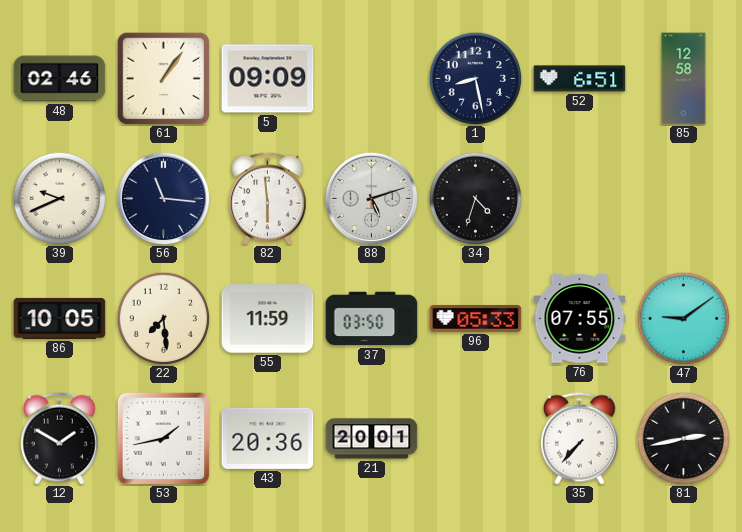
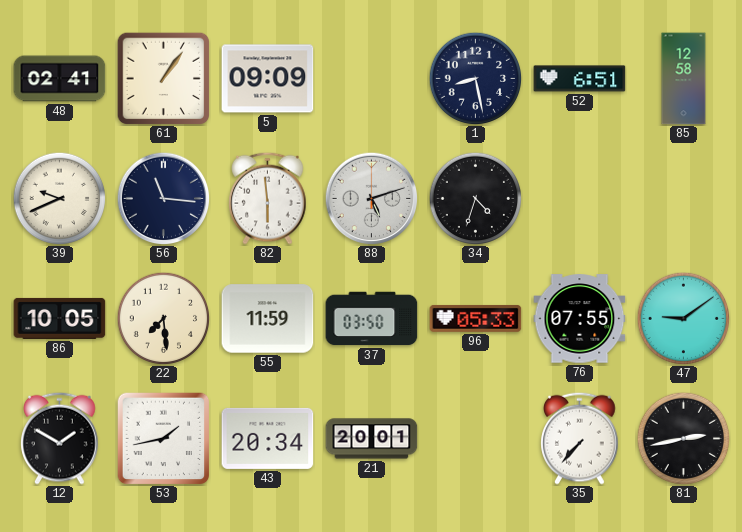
48: 02:46 -> 02:41 (60, 79)
43: 20:36 -> 20:34 (268, 438)
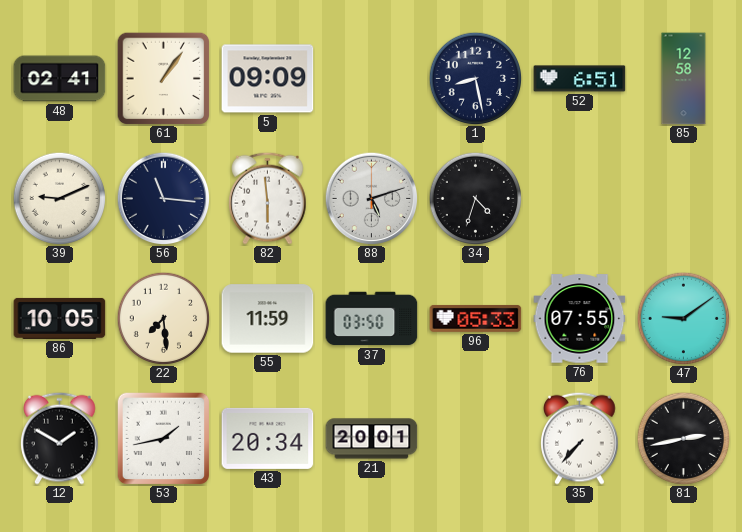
39: 9:41 -> 9:11 (59, 198)
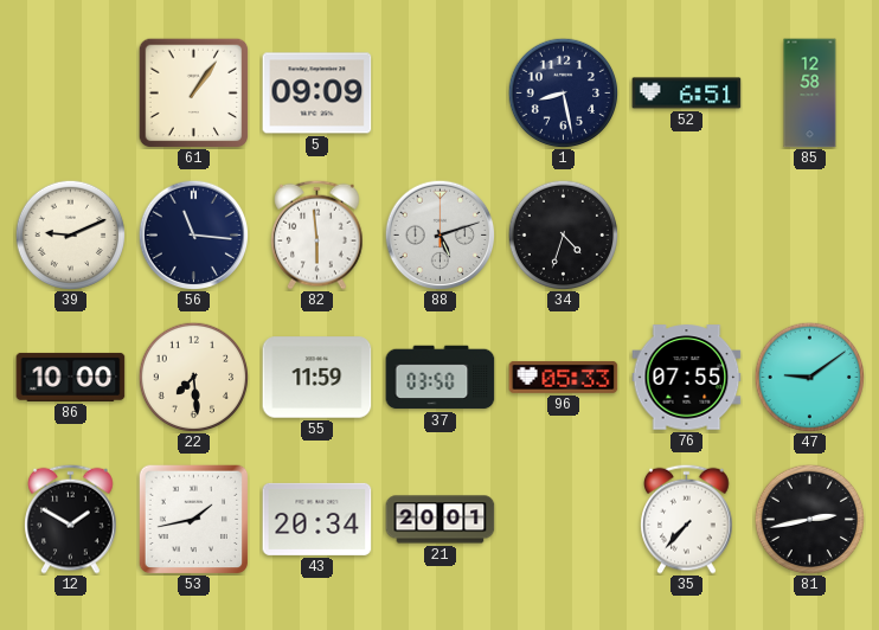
48: 02:41 -> none (60, 79)
86: 10:05 -> 10:00 (71, 377)
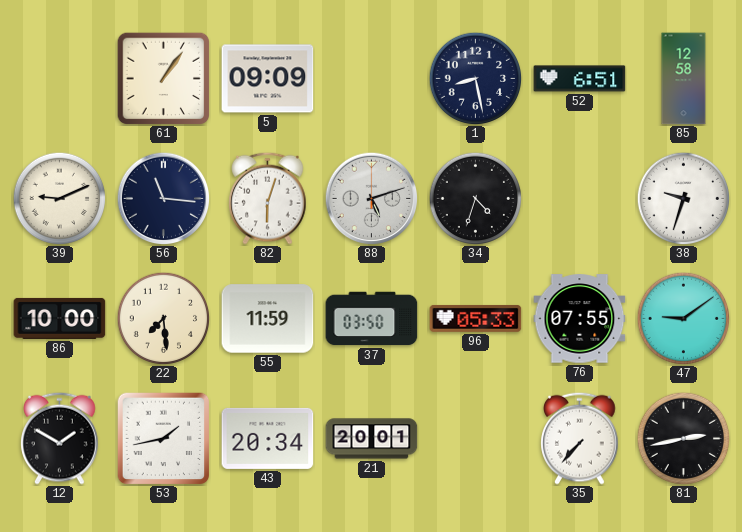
82: 5:59 -> 6:03 (268, 198)
38: none -> 9:33 (683, 198)
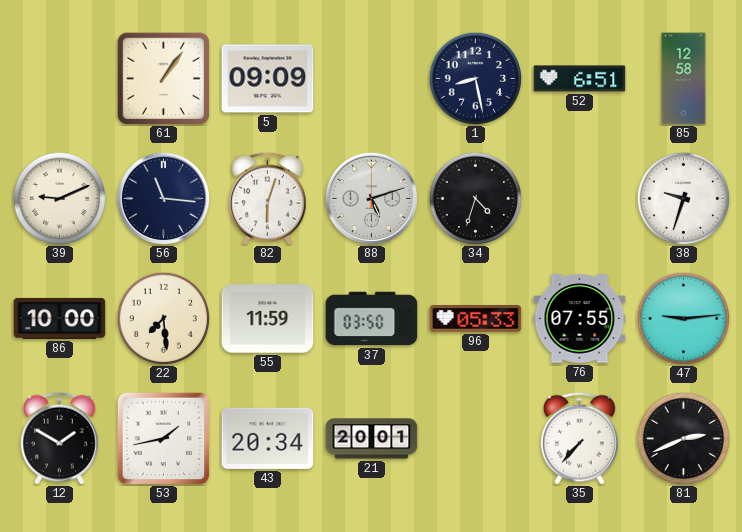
47: 9:09 -> 9:14 (683, 318)
81: 2:43 -> 2:41 (683, 438)
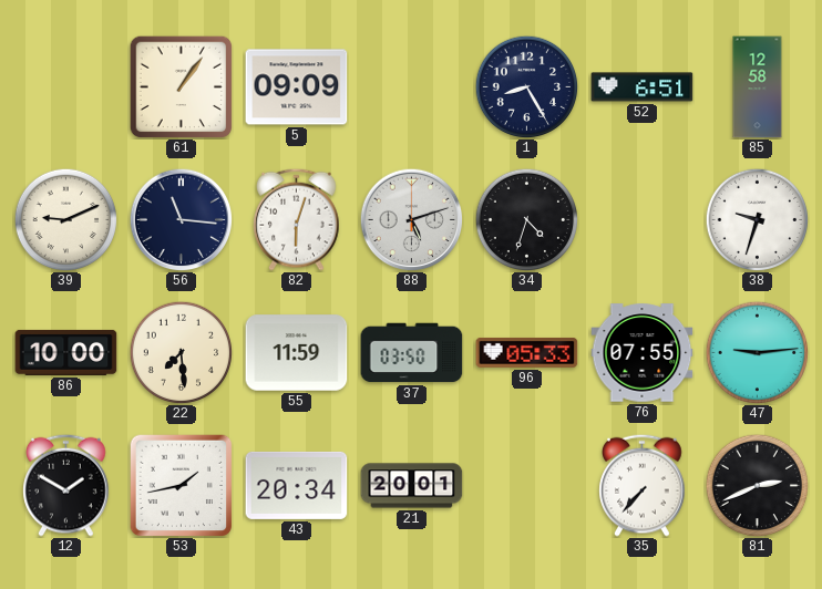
1: 8:28 -> 8:25 (526, 86)
